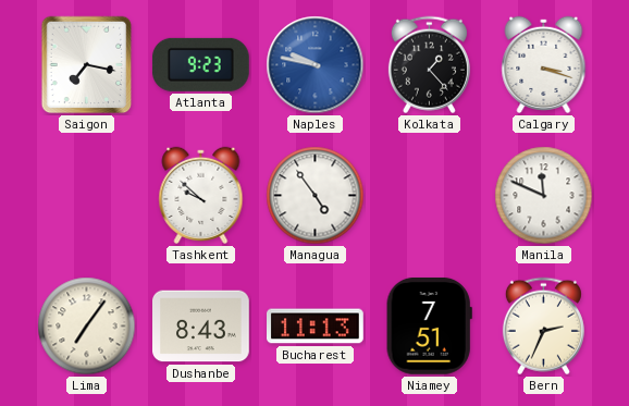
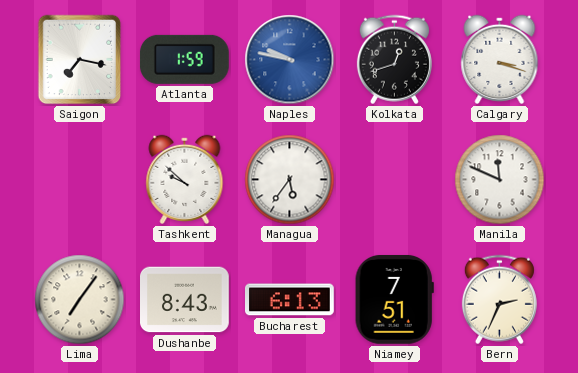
Atlanta: 9:23 -> 1:59 (184, 59)
Kolkata: 1:23 -> 12:42 (394, 60)
Managua: 4:54 -> 5:36 (290, 180)
Bucharest: 11:13 -> 6:13 (290, 300)
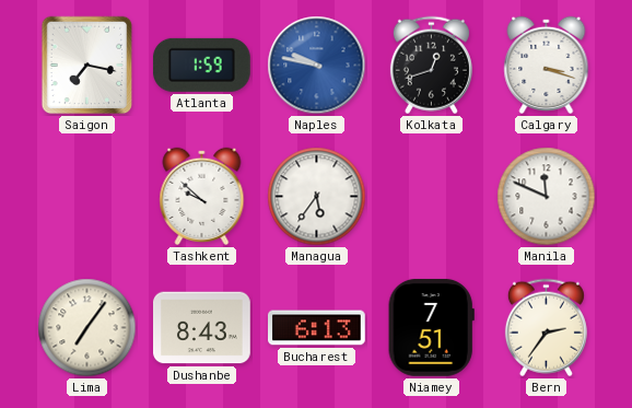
Bern: 2:34 -> 2:36 (546, 328)
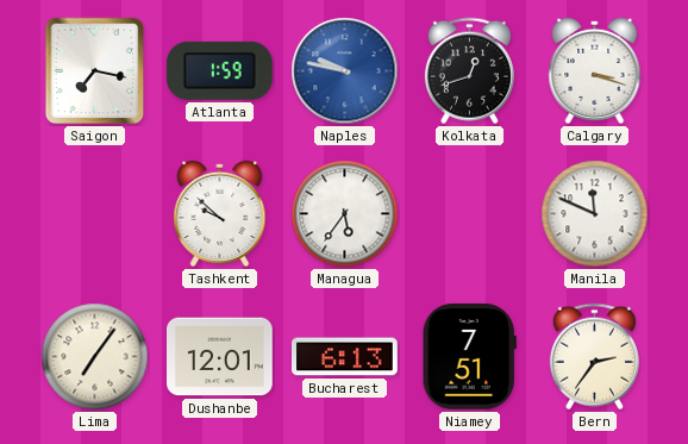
Dushanbe: 8:43 -> 12:01 (220, 357)
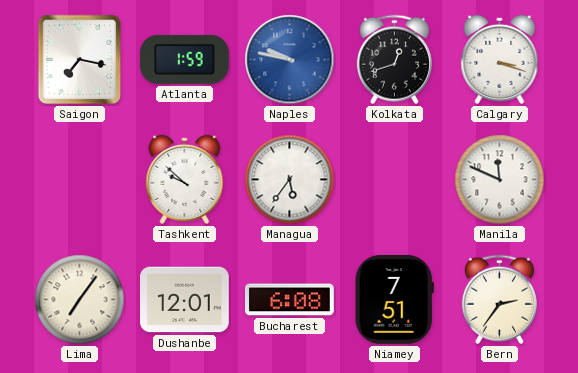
Bucharest: 6:13 -> 6:08 (290, 300)
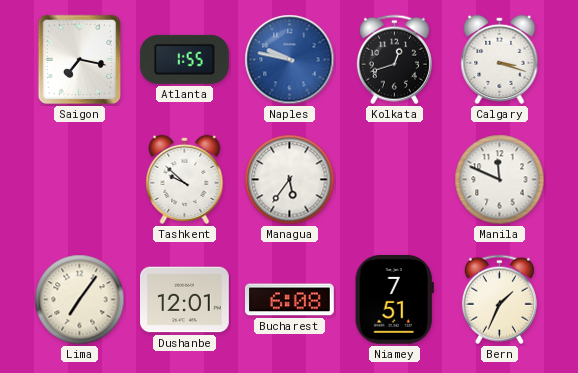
Atlanta: 1:59 -> 1:55 (184, 59)
Bern: 2:36 -> 1:34 (499, 300)
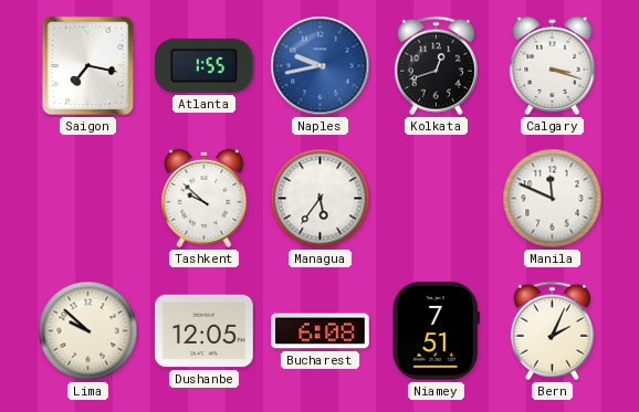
Naples: 9:47 -> 9:43 (321, 66)
Lima: 7:06 -> 9:52 (88, 331)
Dushanbe: 12:01 -> 12:05 (205, 331)
Bern: 1:34 -> 2:04 (552, 331)
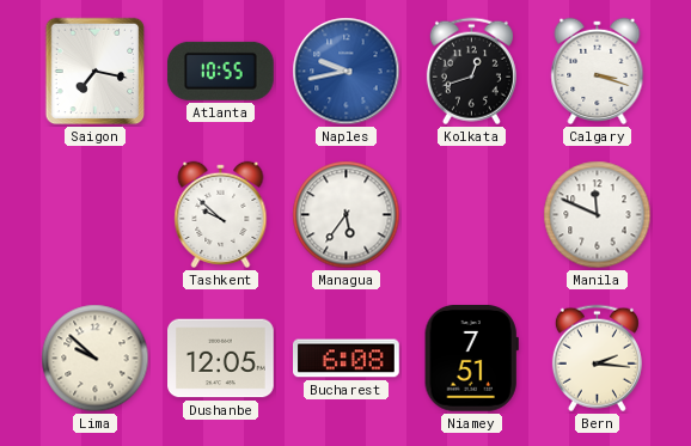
Atlanta: 1:55 -> 10:55 (220, 71)
Bern: 2:04 -> 2:16 (597, 359)
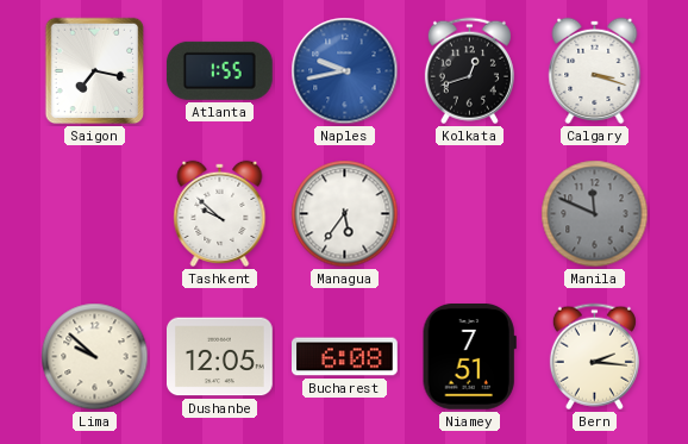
Atlanta: 10:55 -> 1:55 (219, 70)
Manila dial: white -> grey (595, 214)
